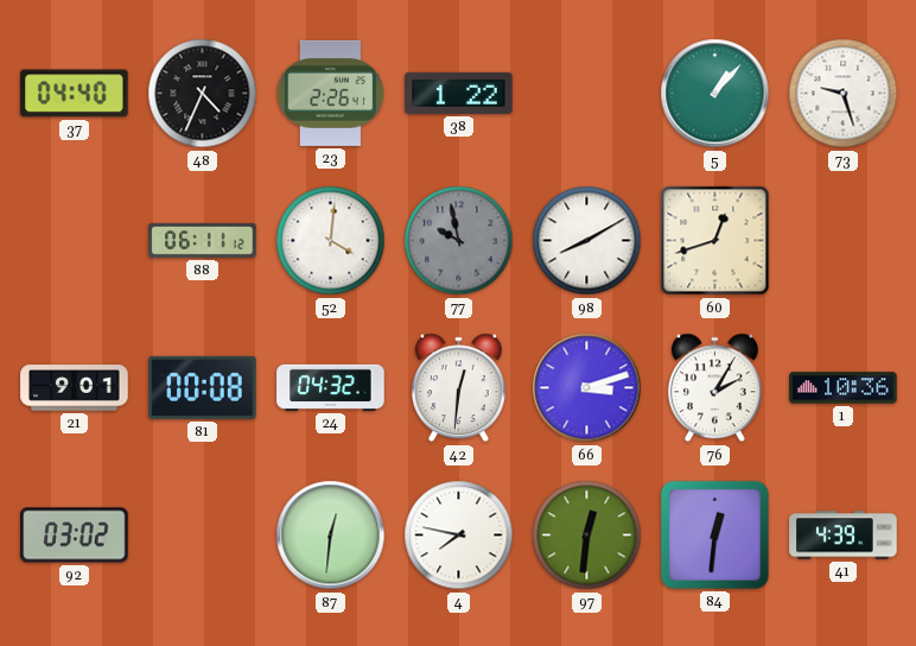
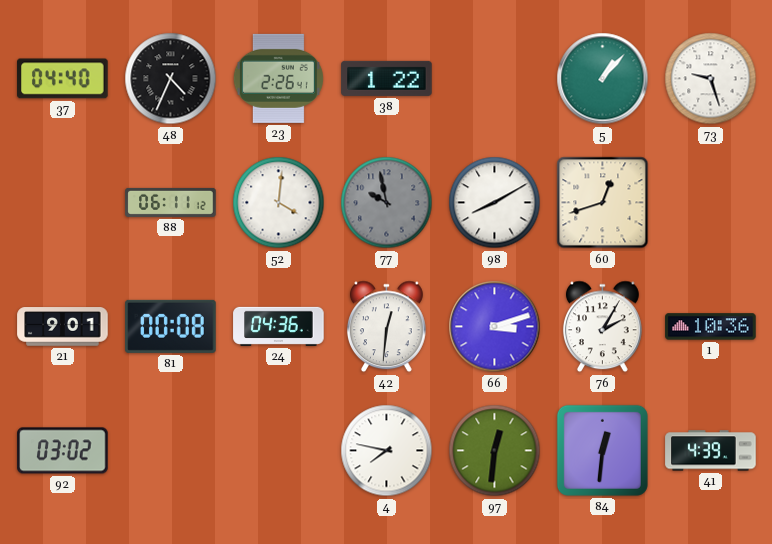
24: 04:32 -> 04:36 (279, 326)
87: 12:31 -> none (331, 536)
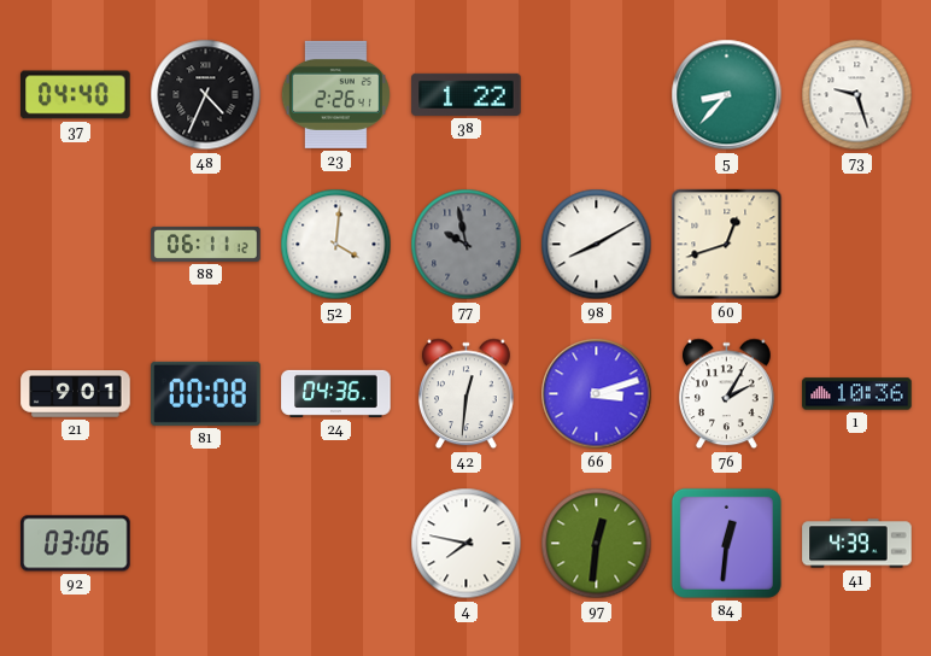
5: 1:07 -> 8:37 (727, 95)
92: 03:02 -> 03:06 (76, 544)
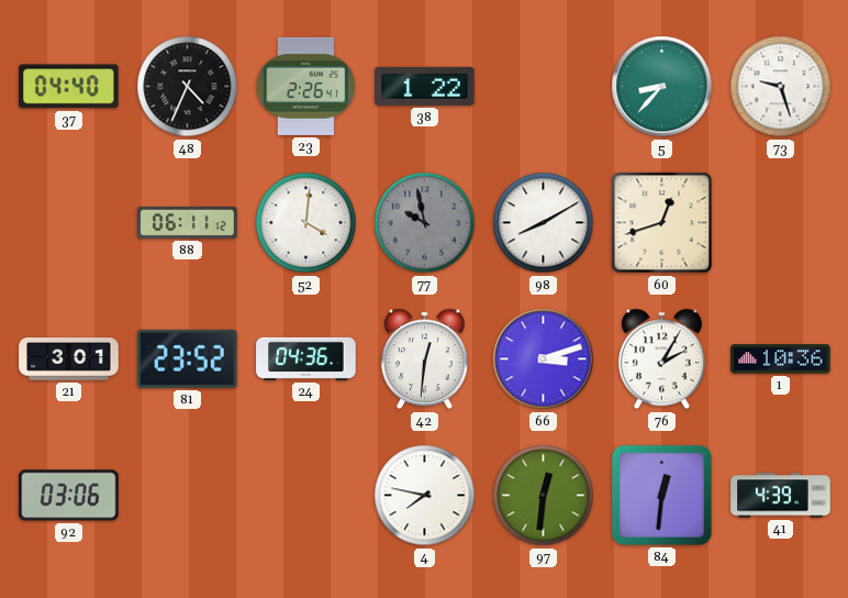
21: 9:01 -> 3:01 (69, 359)
81: 00:08 -> 23:52 (188, 358)
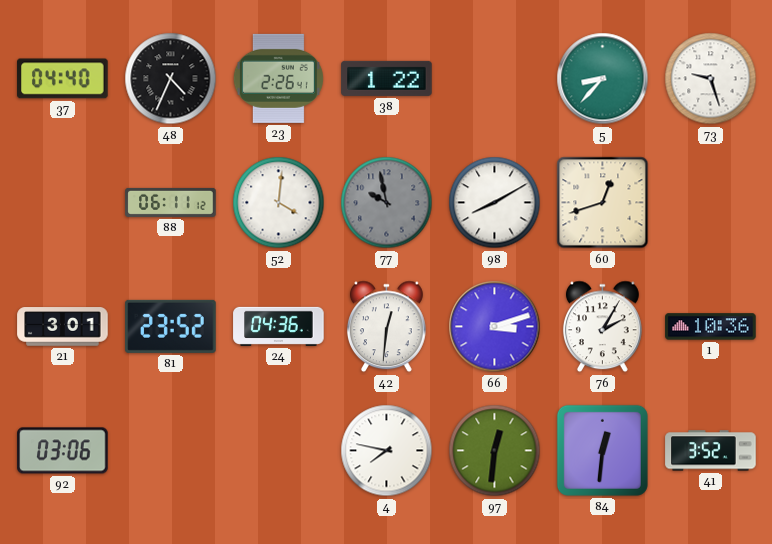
41: 4:39 -> 3:52 (711, 451)
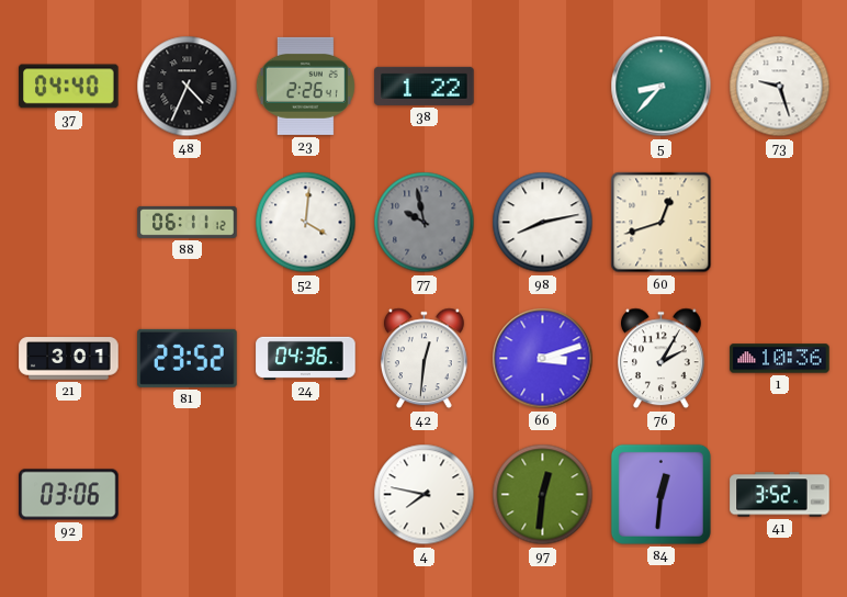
98: 8:10 -> 8:13 (543, 223)
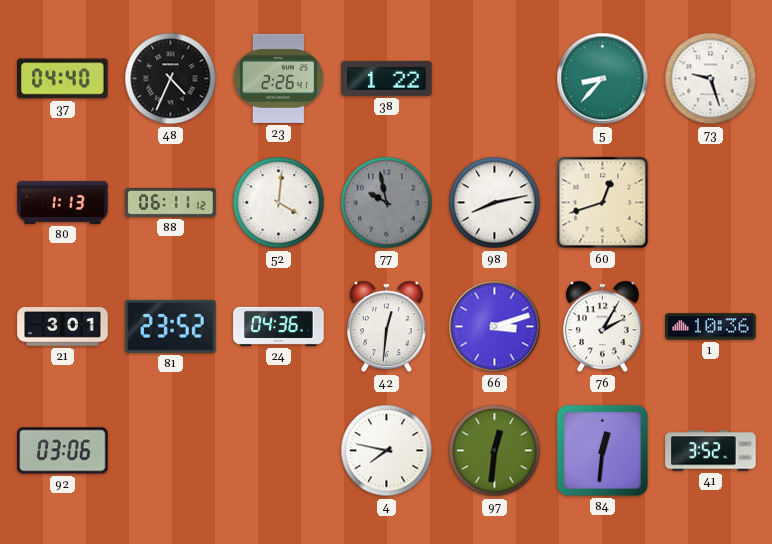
80: none -> 1:13 (63, 202)
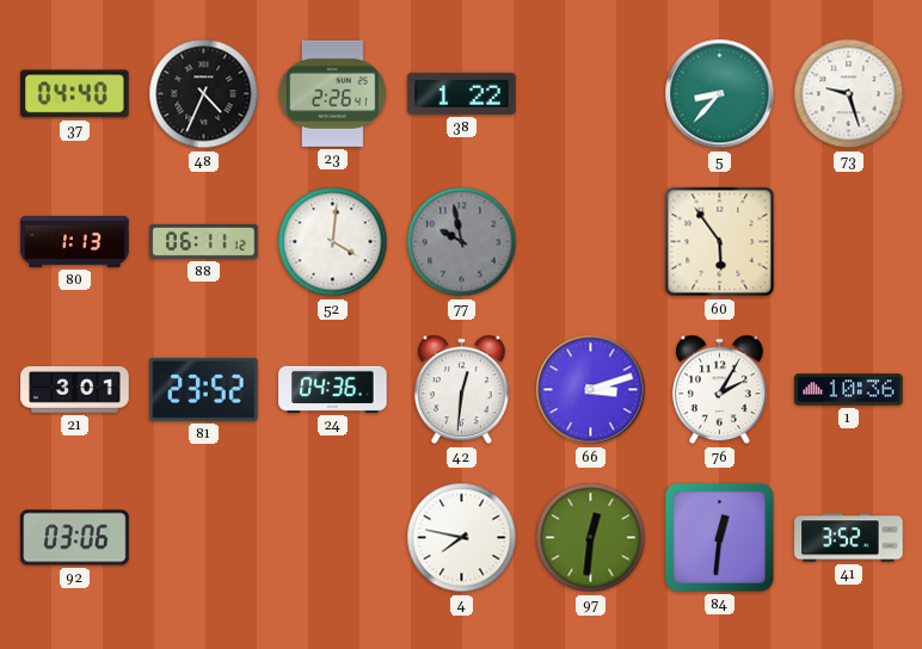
98: 8:13 -> none (495, 203)
60: 12:42 -> 5:54 (720, 242)
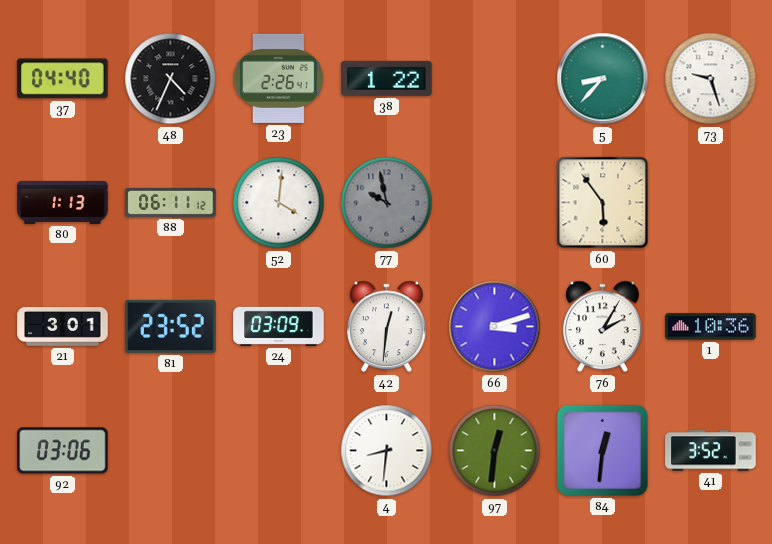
24: 04:36 -> 03:09 (279, 326)
4: 7:47 -> 8:31 (387, 451)
